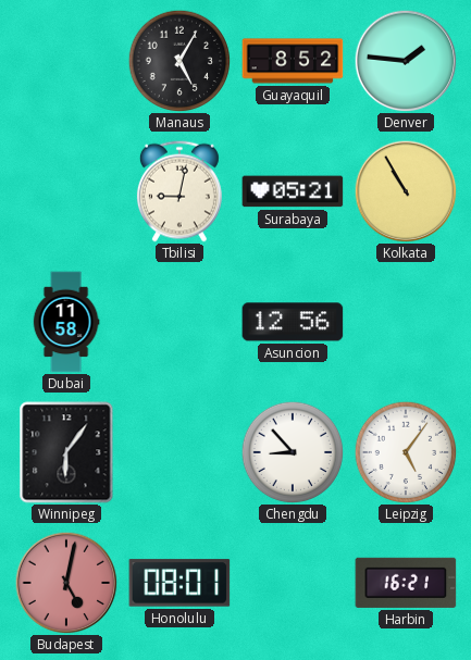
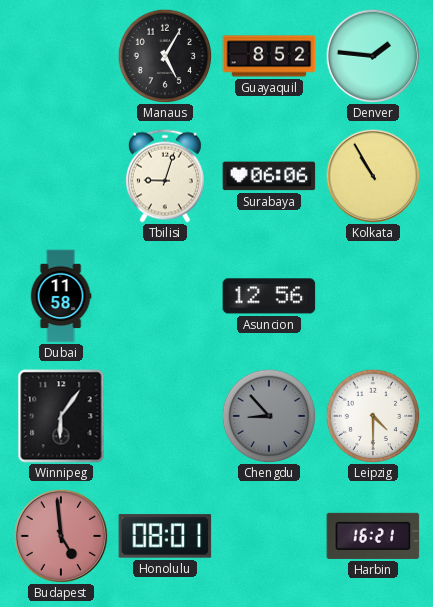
Tbilisi: 9:02 -> 9:03 (165, 176)
Surabaya: 05:21 -> 06:06 (269, 176)
Chengdu dial: white -> grey (269, 416)
Leipzig: 5:06 -> 4:30 (373, 416)
Budapest: 5:02 -> 4:59 (61, 536)
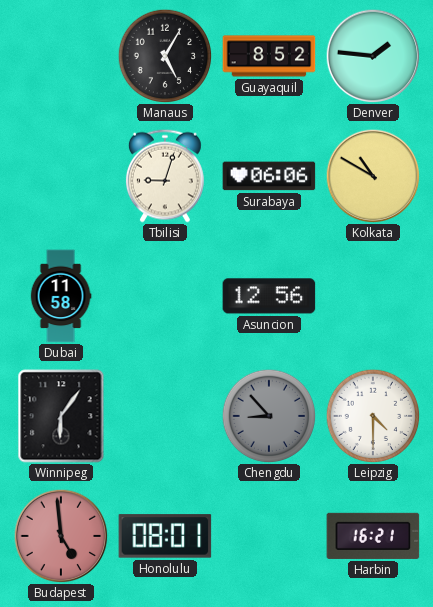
Kolkata: 10:55 -> 10:50 (373, 176)
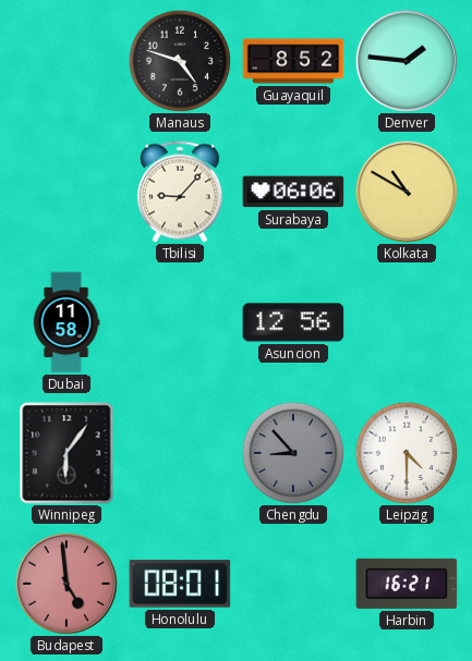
Manaus: 5:05 -> 4:48 (180, 61)
Tbilisi: 9:03 -> 9:07 (180, 192)
